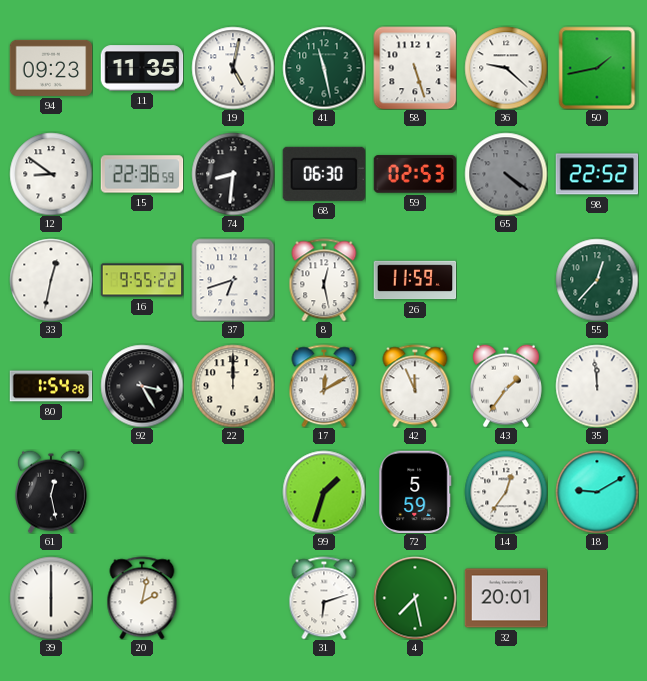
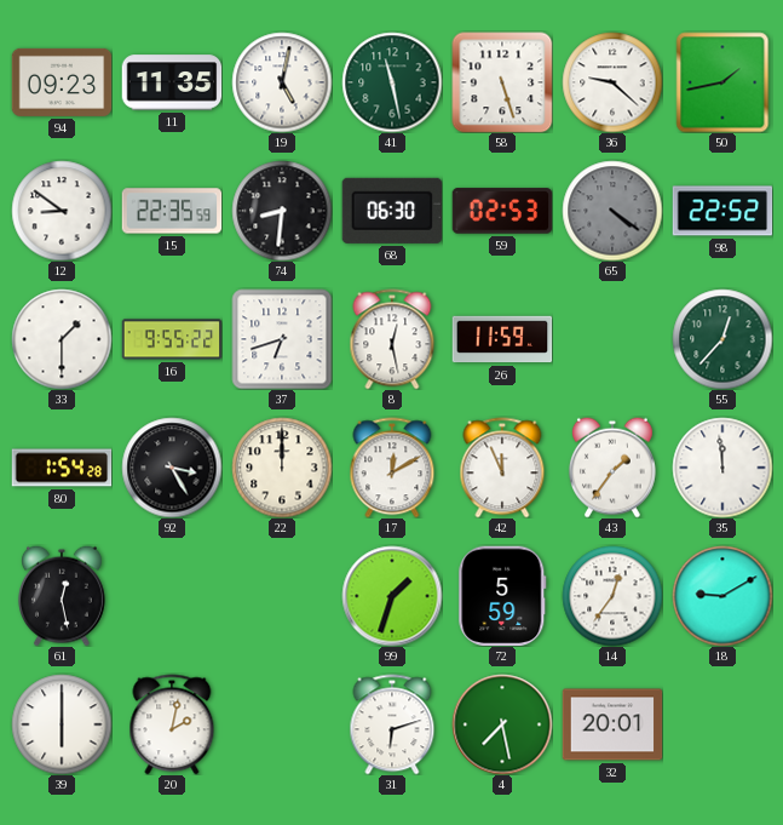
15: 22:36 -> 22:35 (172, 211)
33: 12:32 -> 1:30 (62, 339)
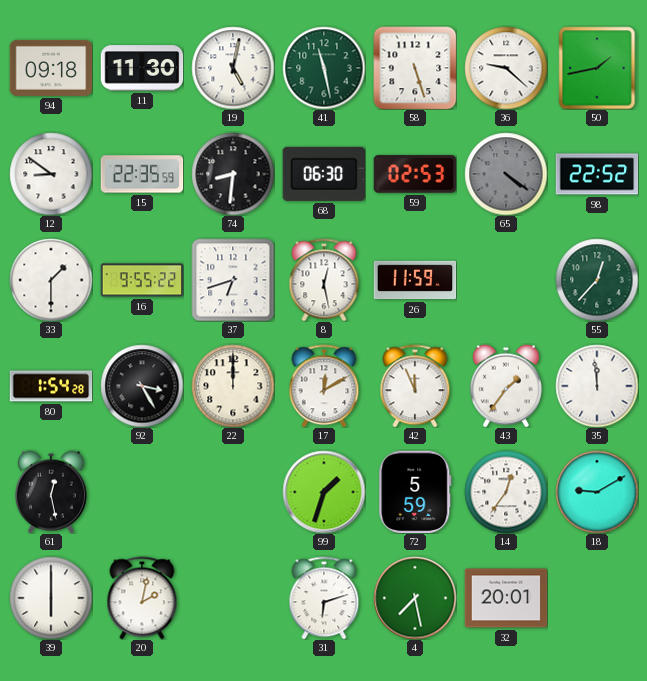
94: 09:23 -> 09:18 (51, 68)
11: 11:35 -> 11:30 (142, 68)
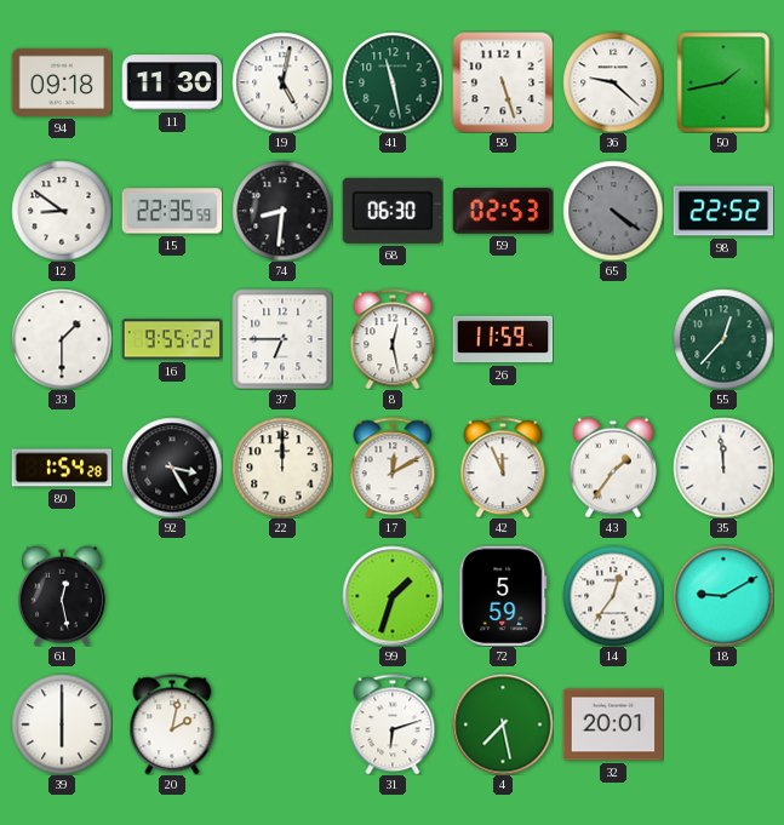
37: 6:42 -> 6:45 (282, 339)
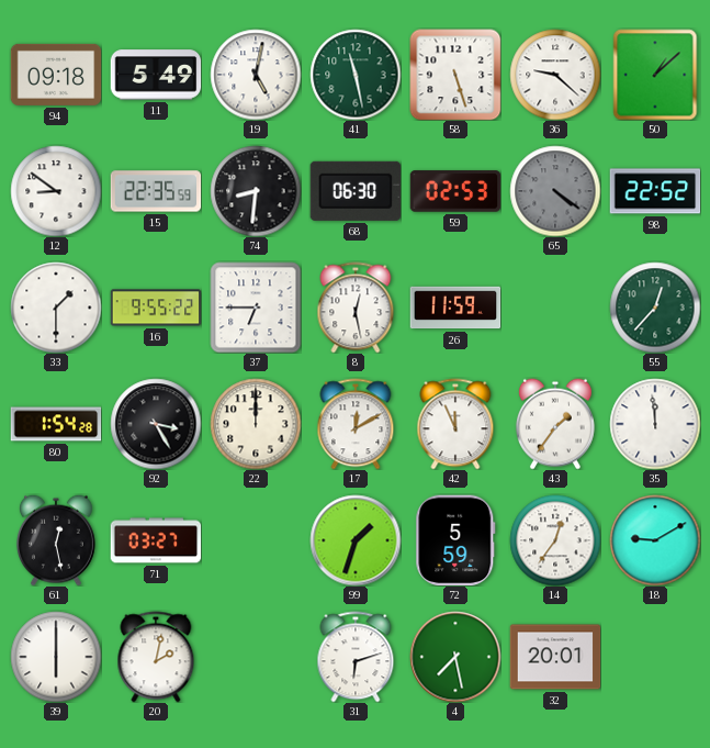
11: 11:30 -> 5:49 (156, 75)
50: 1:43 -> 1:08 (655, 75)
71: none -> 03:27 (156, 540)
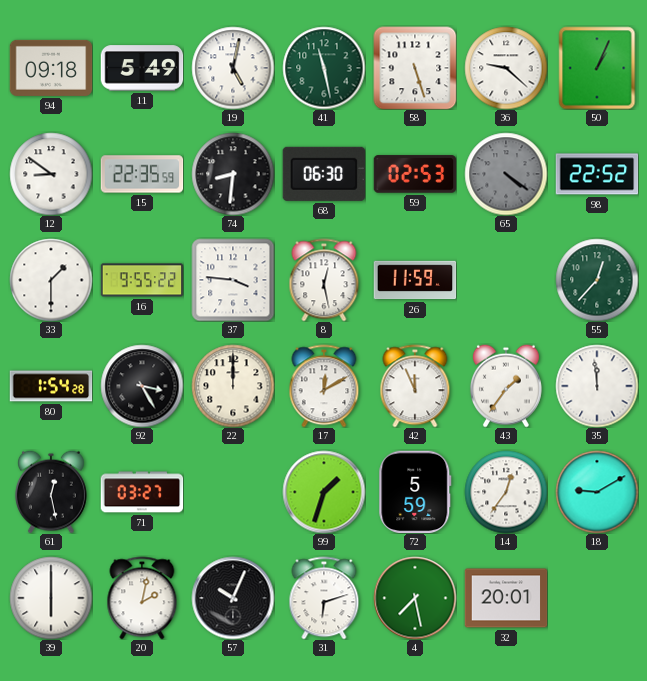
50: 1:08 -> 1:04 (597, 68)
37: 6:45 -> 3:46 (233, 280)
57: none -> 10:04 (233, 598)
